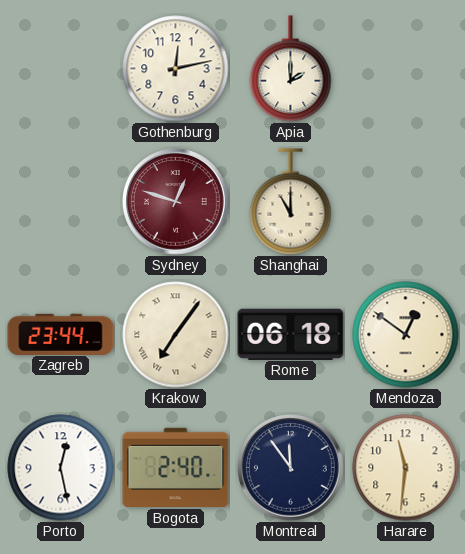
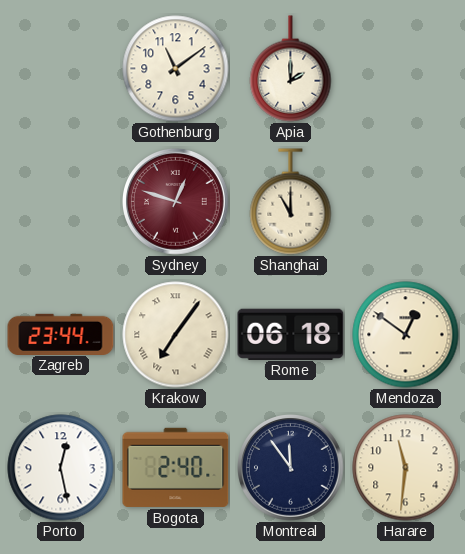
Gothenburg: 12:13 -> 11:09 (176, 69)
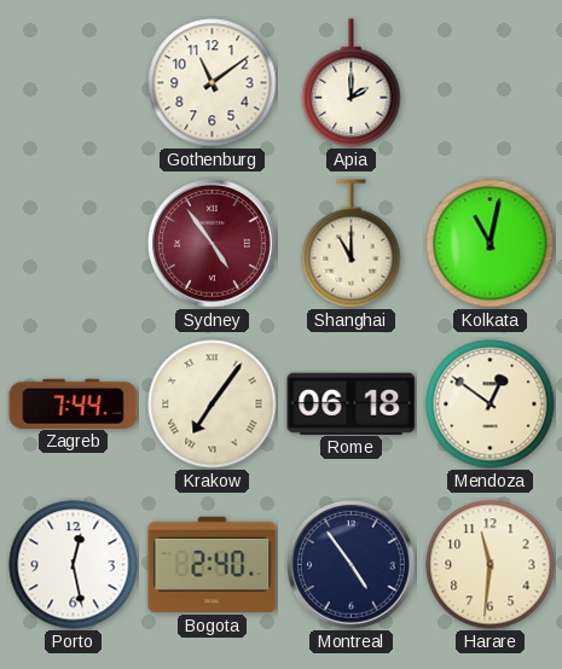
Sydney: 12:48 -> 4:54 (213, 244)
Kolkata: none -> 11:02 (491, 244)
Zagreb: 23:44 -> 7:44 (74, 403)
Montreal: 11:54 -> 4:54 (352, 565)
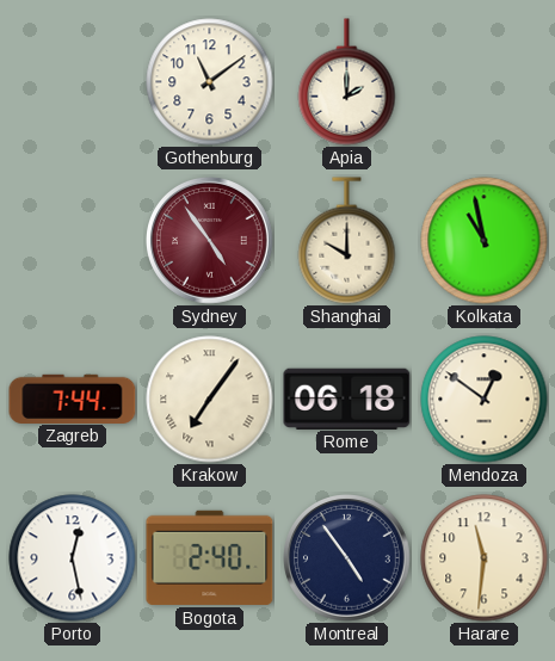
Shanghai: 11:00 -> 10:00 (347, 241)
Kolkata: 11:02 -> 10:58 (485, 241)
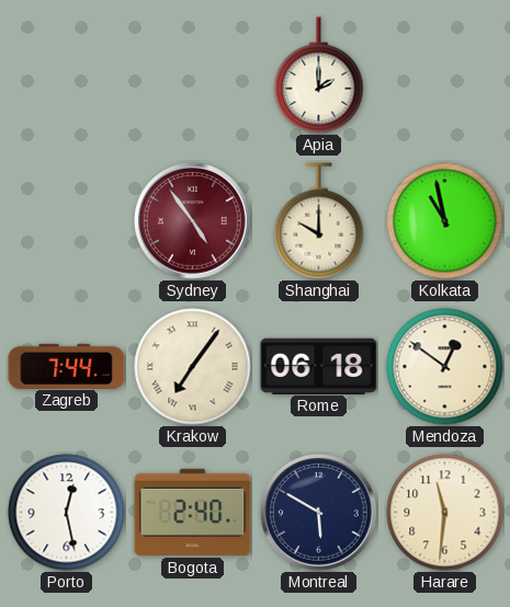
Gothenburg: 11:09 -> none (210, 82)
Montreal: 4:54 -> 5:50 (319, 513)
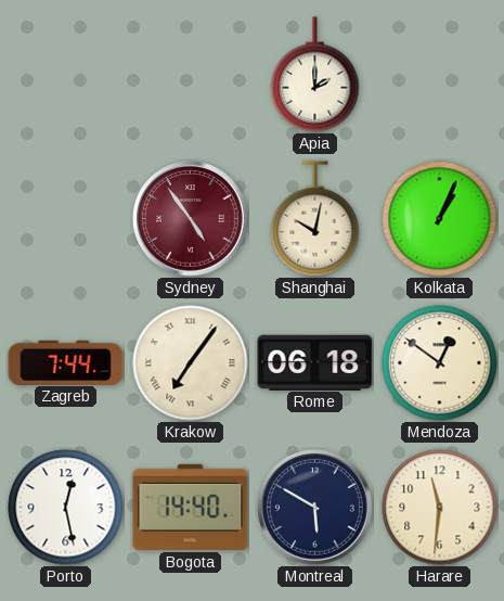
Shanghai: 10:00 -> 10:02 (315, 219)
Kolkata: 10:58 -> 1:04 (440, 219)
Bogota: 2:40 -> 14:40 (191, 507)
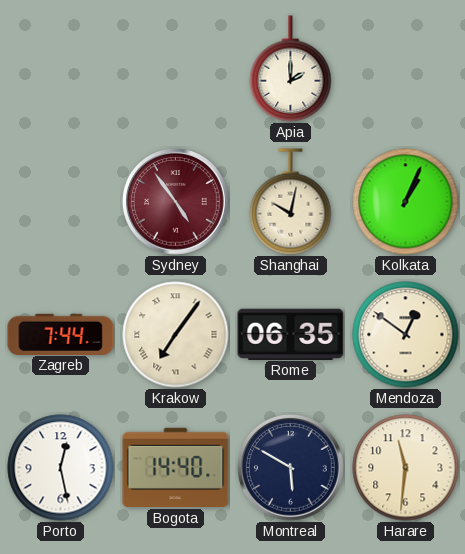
Rome: 06:18 -> 06:35 (291, 334)
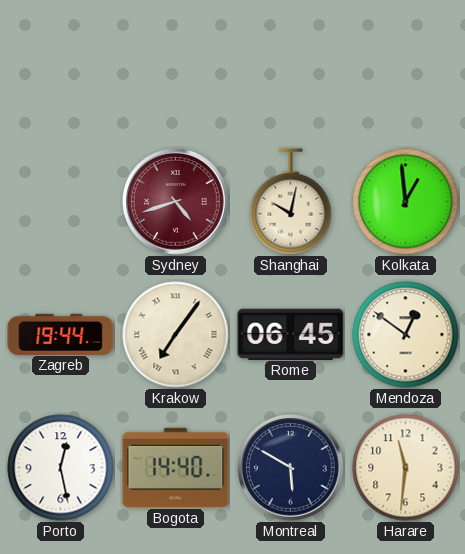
Apia: 2:00 -> none (291, 69)
Sydney: 4:54 -> 4:42 (176, 202)
Kolkata: 1:04 -> 12:59 (406, 202)
Zagreb: 7:44 -> 19:44 (61, 334)
Rome: 06:35 -> 06:45 (291, 334)
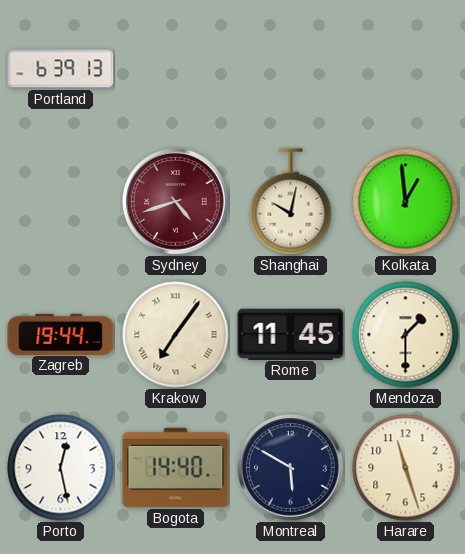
Portland: none -> 6:39 (61, 69)
Rome: 06:45 -> 11:45 (291, 334)
Mendoza: 12:51 -> 1:30 (406, 335)
Harare: 11:31 -> 11:27 (406, 468)
